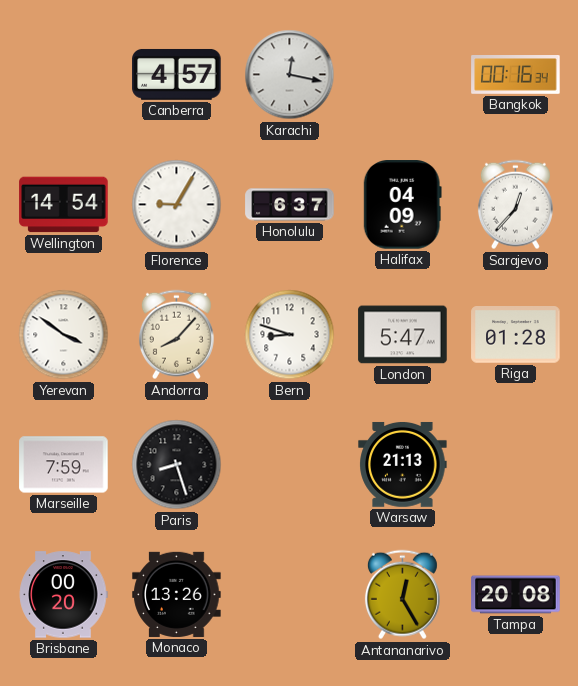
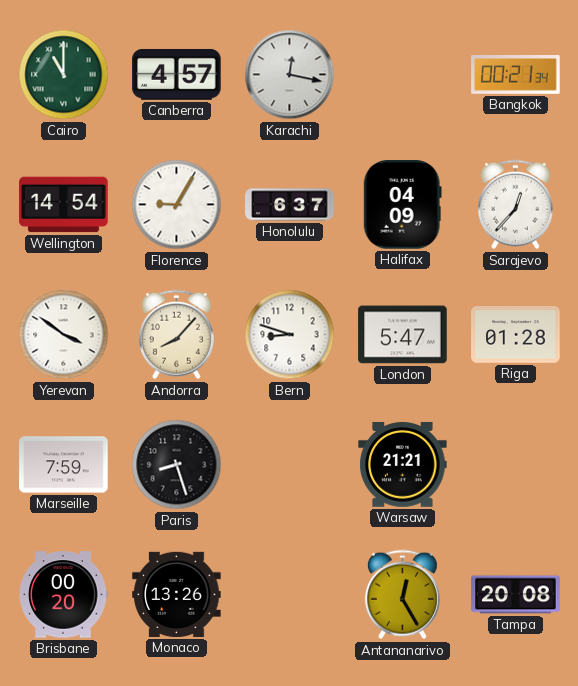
Cairo: none -> 11:00 (64, 75)
Bangkok: 00:16 -> 00:21 (516, 75)
Warsaw: 21:13 -> 21:21 (403, 464)
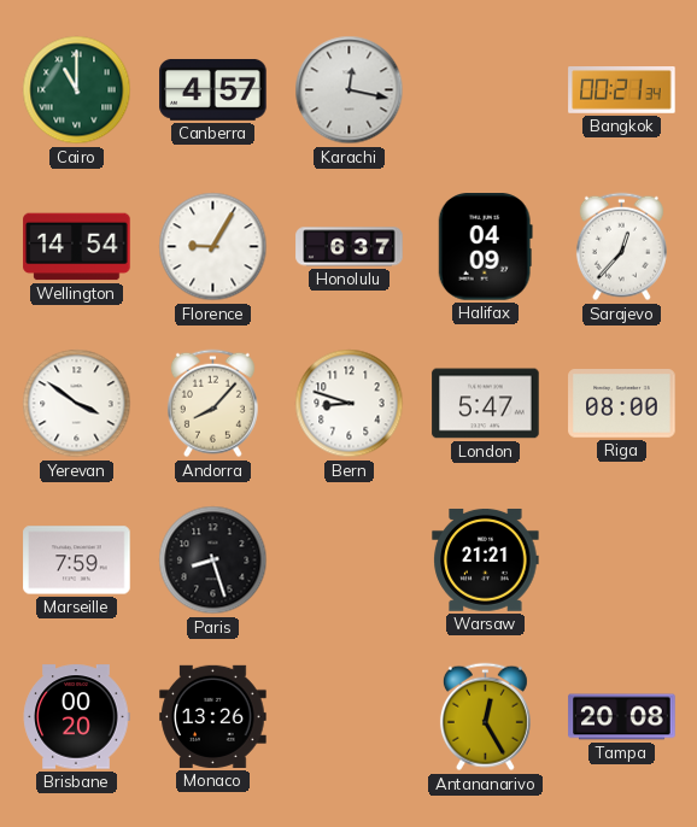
Riga: 01:28 -> 08:00 (622, 404)
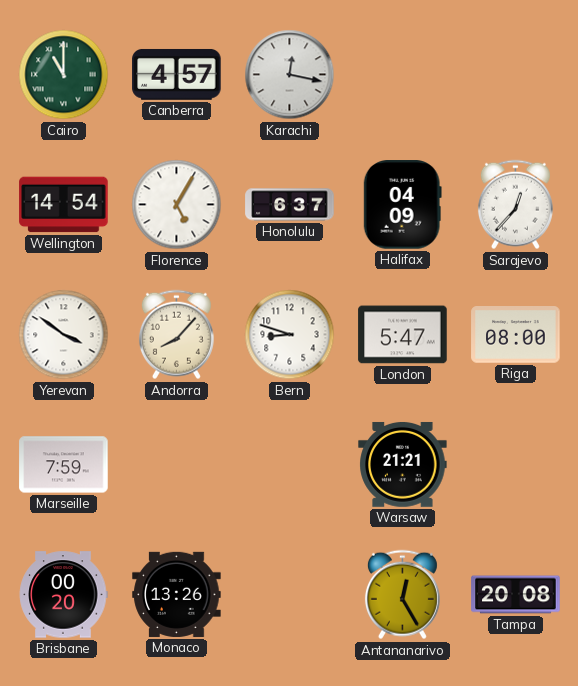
Bangkok: 00:21 -> none (622, 90)
Florence: 9:05 -> 5:05 (177, 205)
Paris: 8:27 -> none (213, 561)
